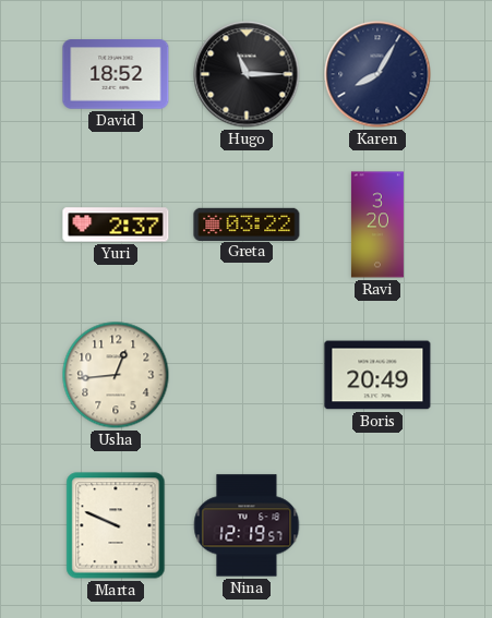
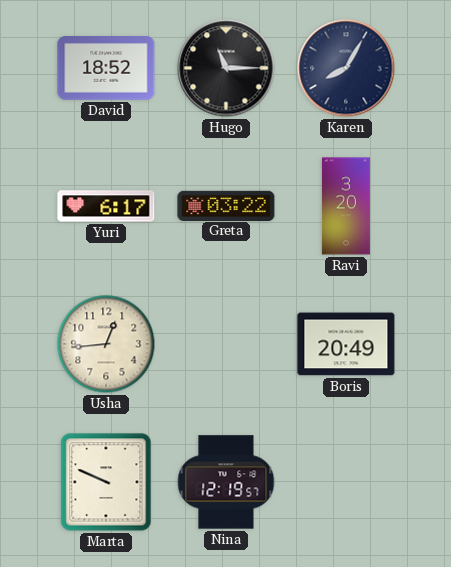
Yuri: 2:37 -> 6:17 (106, 206)
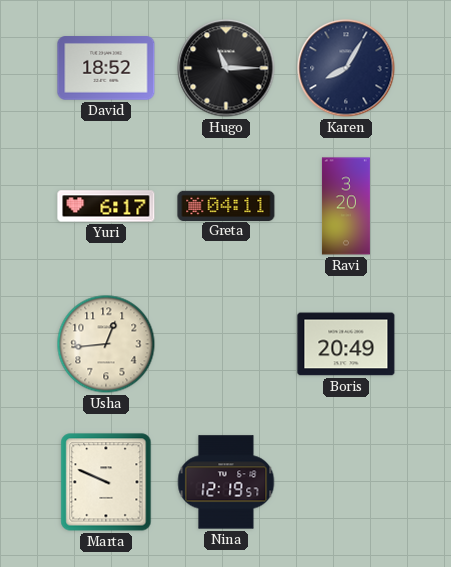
Greta: 03:22 -> 04:11 (226, 205)
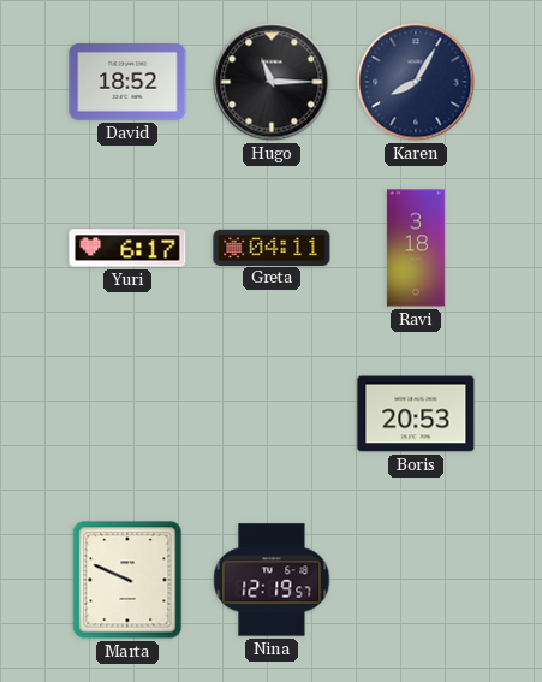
Ravi: 3:20 -> 3:18 (416, 248)
Usha: 12:44 -> none (106, 344)
Boris: 20:49 -> 20:53 (416, 414)
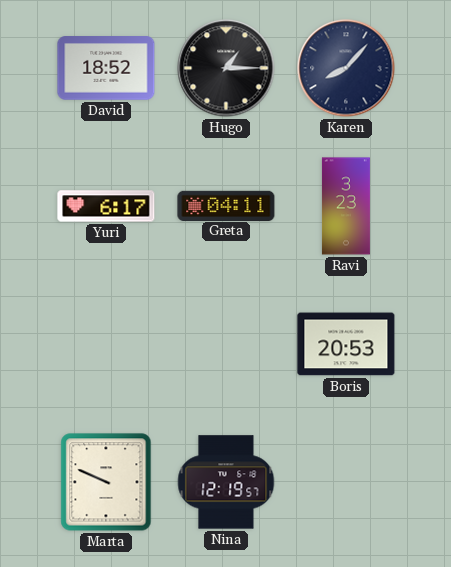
Hugo: 11:15 -> 1:15 (226, 68)
Karen: 8:05 -> 8:07 (346, 68)
Ravi: 3:18 -> 3:23 (346, 206)
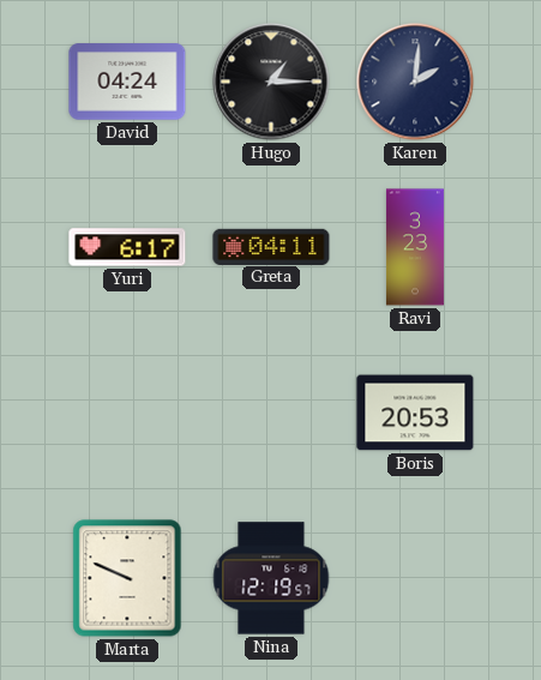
David: 18:52 -> 04:24 (127, 82)
Karen: 8:07 -> 2:01 (415, 82)
